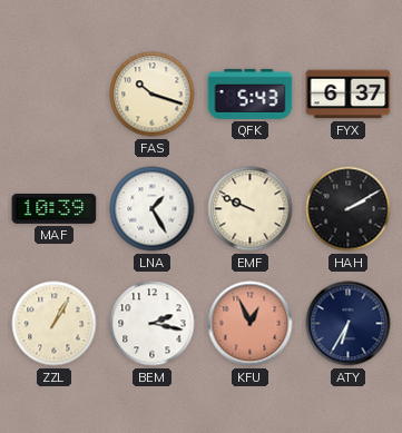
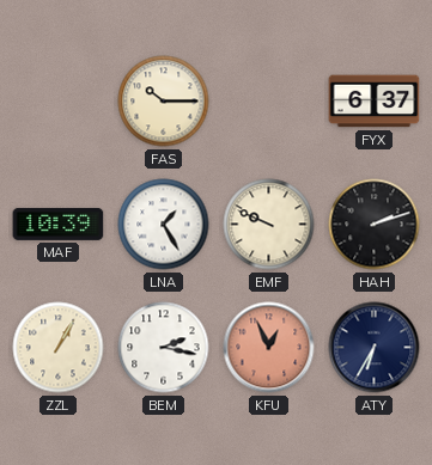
FAS: 10:18 -> 10:15 (164, 102)
QFK: 5:43 -> none (251, 94)
HAH: 2:10 -> 2:12 (375, 225)
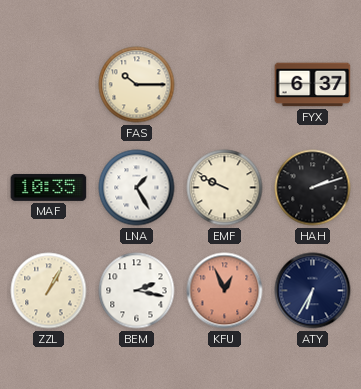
MAF: 10:39 -> 10:35 (49, 187)
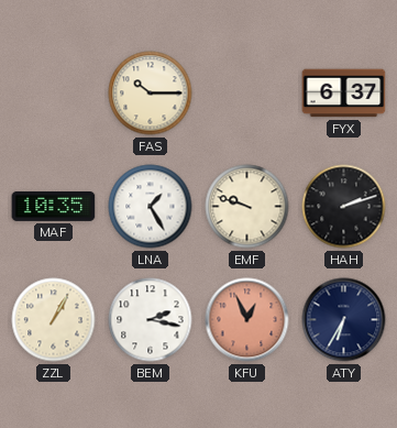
EMF: 9:49 -> 9:48 (247, 207)
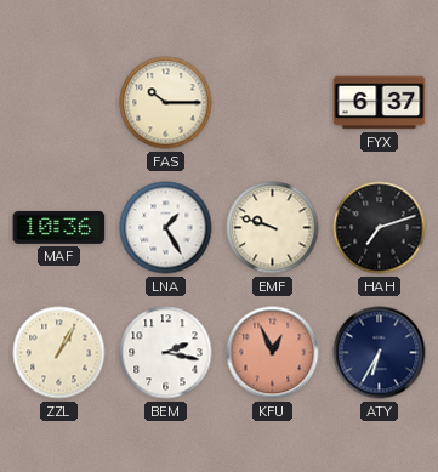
MAF: 10:35 -> 10:36 (59, 227)
HAH: 2:12 -> 7:12 (380, 228)
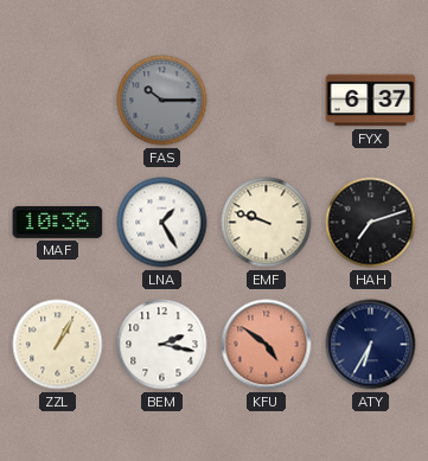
FAS dial: cream -> grey (162, 101)
KFU: 12:56 -> 4:51 (267, 345)
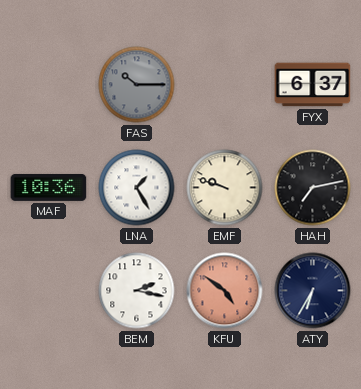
HAH: 7:12 -> 7:13 (313, 188)
ZZL: 1:05 -> none (58, 345)
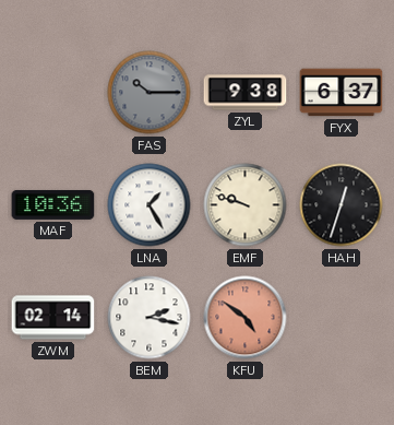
ZYL: none -> 9:38 (246, 93)
HAH: 7:13 -> 12:33 (342, 205)
ZWM: none -> 02:14 (53, 318)
ATY: 6:35 -> none (313, 291)
